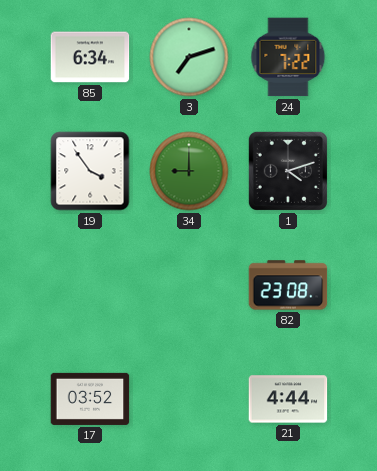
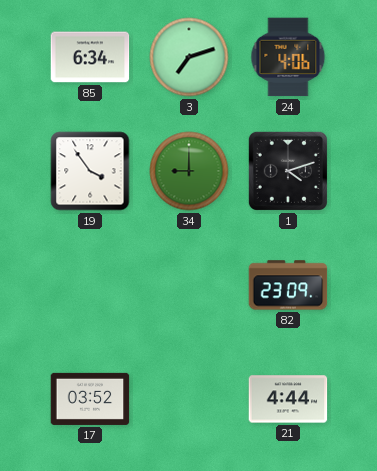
24: 7:22 -> 4:06 (288, 57)
82: 23:08 -> 23:09 (288, 285)
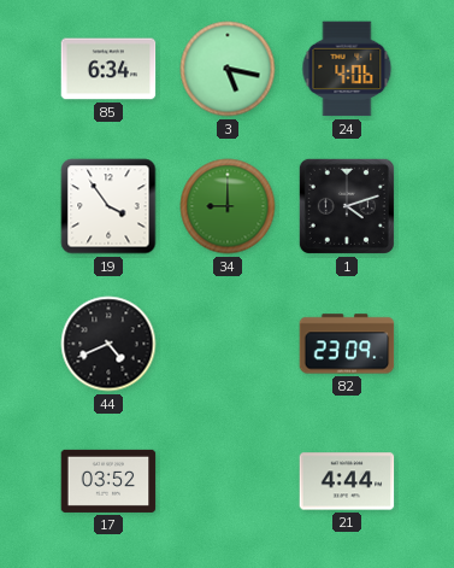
3: 7:12 -> 5:17 (228, 69)
44: none -> 4:41 (108, 344)
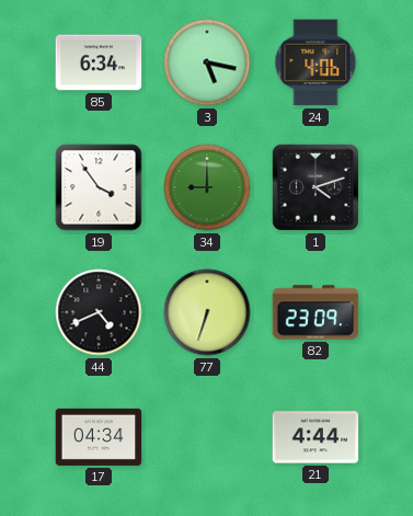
77: none -> 6:33 (207, 312)
17: 03:52 -> 04:34 (99, 437)
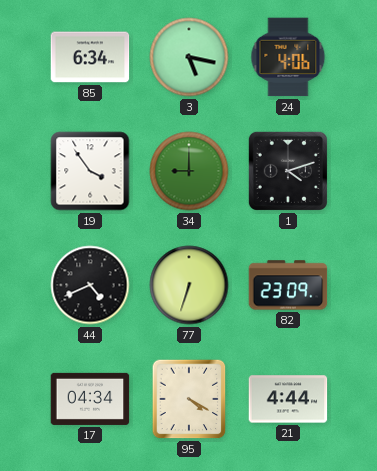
95: none -> 4:20 (189, 399)
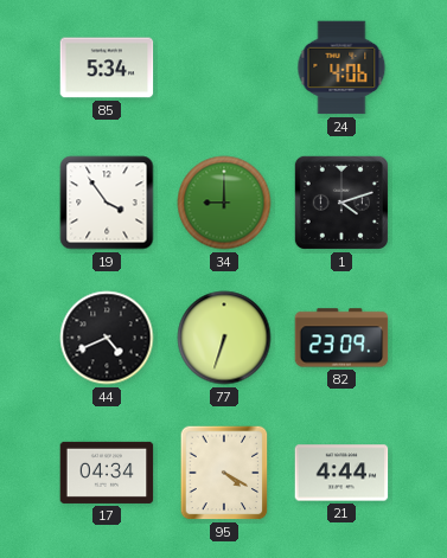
85: 6:34 -> 5:34 (107, 68)
3: 5:17 -> none (189, 57)
